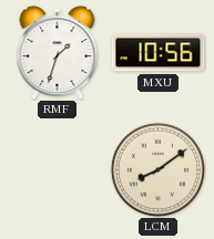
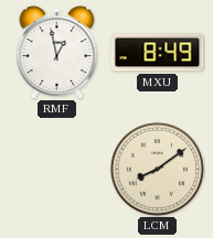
RMF: 1:33 -> 12:58 (57, 53)
MXU: 10:56 -> 8:49 (158, 53)
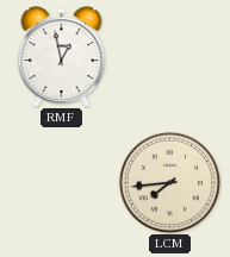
MXU: 8:49 -> none (158, 53)
LCM: 8:09 -> 7:44 (169, 182)
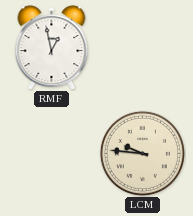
LCM: 7:44 -> 9:46 (142, 153)
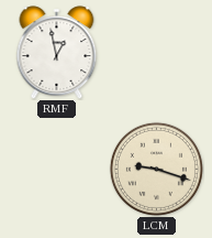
LCM: 9:46 -> 9:18 (156, 169)
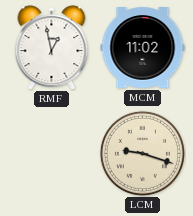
MCM: none -> 11:02 (143, 48)
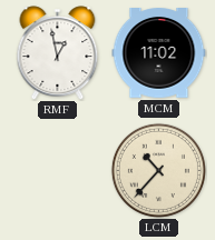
LCM: 9:18 -> 10:37 (158, 170)
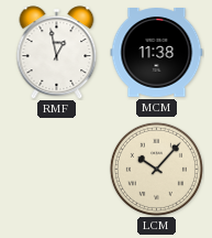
MCM: 11:02 -> 11:38 (157, 53)
LCM: 10:37 -> 10:07 (156, 169)
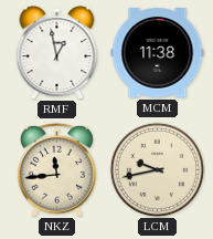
NKZ: none -> 11:44 (56, 169)
LCM: 10:07 -> 9:43 (157, 169)
